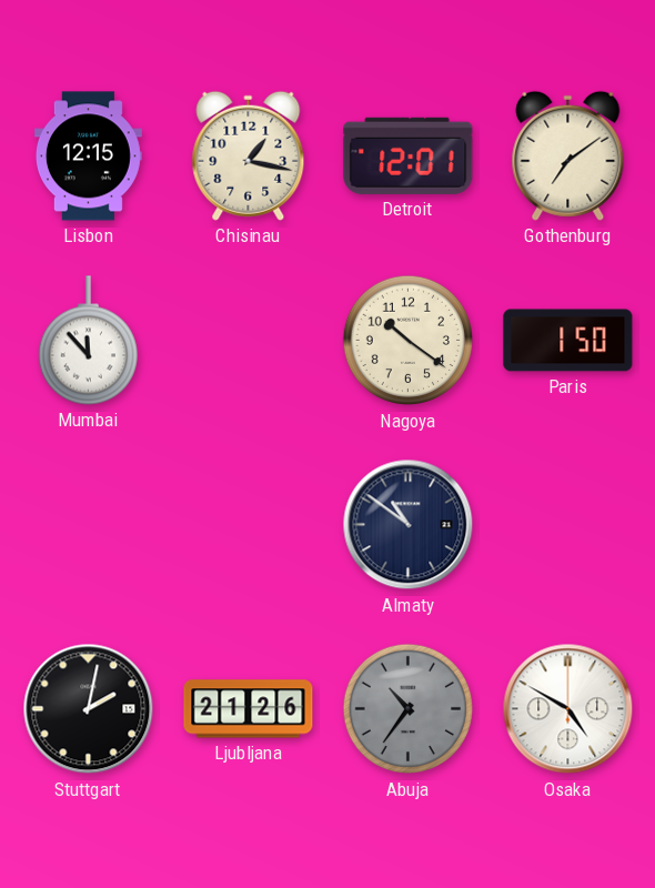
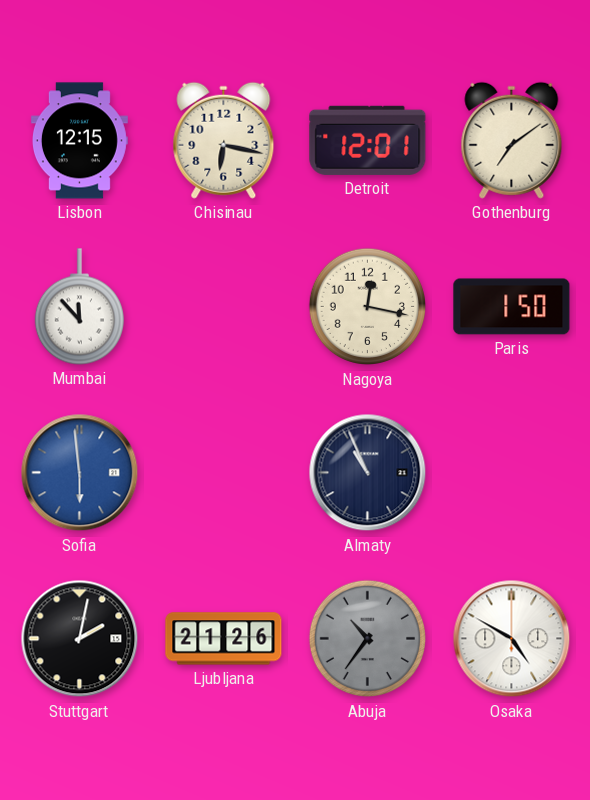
Chisinau: 1:17 -> 6:17 (224, 140)
Nagoya: 10:21 -> 12:17 (368, 307)
Sofia: none -> 5:59 (80, 473)
Almaty: 10:51 -> 10:56 (368, 473)
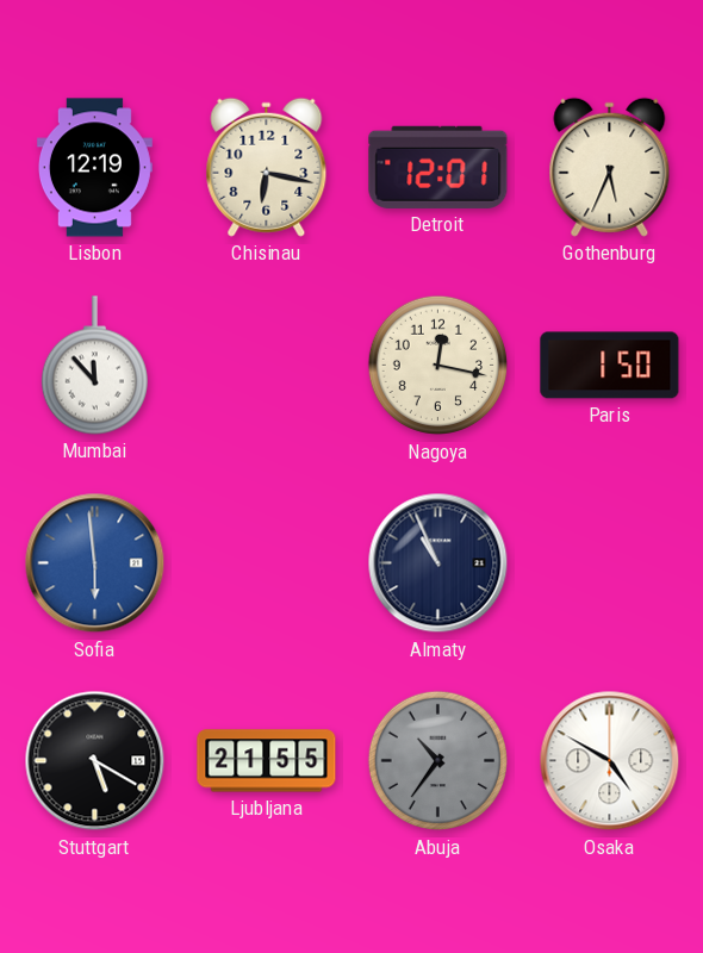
Lisbon: 12:15 -> 12:19 (94, 168)
Gothenburg: 7:09 -> 5:34 (610, 167)
Stuttgart: 2:02 -> 5:20 (95, 761)
Ljubljana: 21:26 -> 21:55 (267, 761)
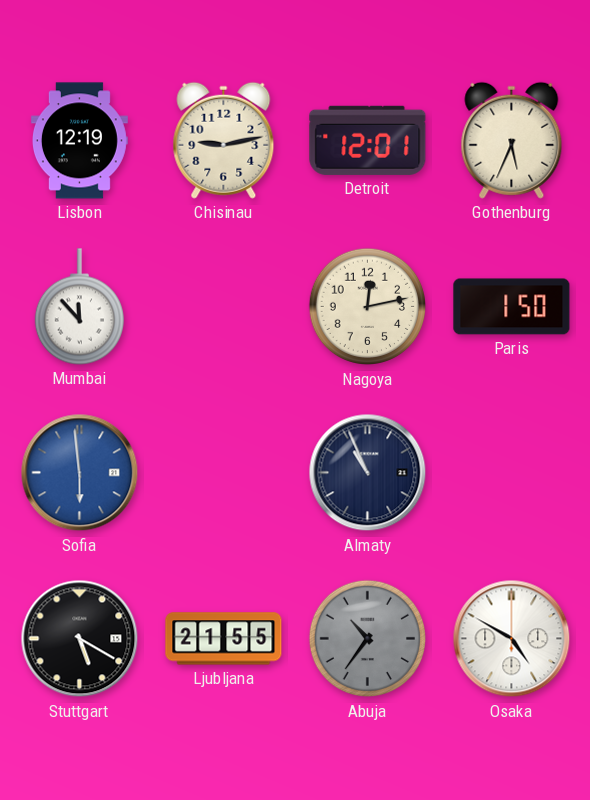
Chisinau: 6:17 -> 9:13 (224, 140)
Nagoya: 12:17 -> 12:13 (368, 307)
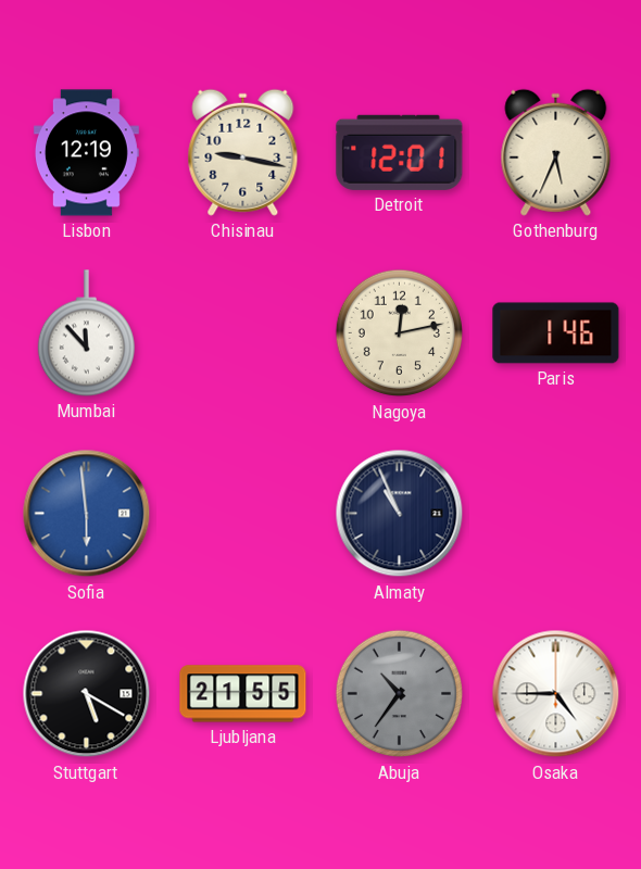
Chisinau: 9:13 -> 9:17 (243, 152)
Paris: 1:50 -> 1:46 (556, 333)
Osaka: 4:50 -> 4:45 (556, 694)
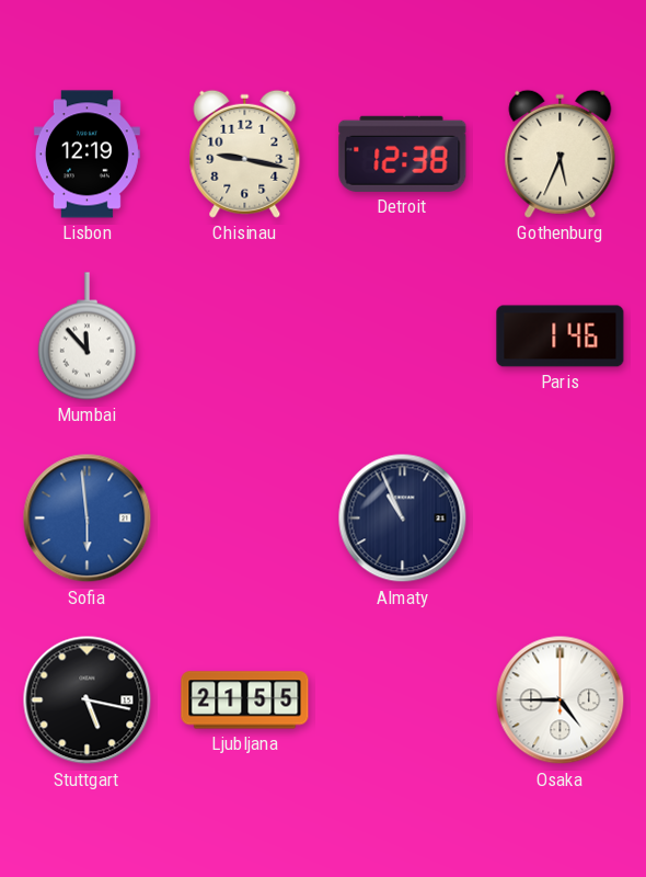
Detroit: 12:01 -> 12:38 (403, 153)
Nagoya: 12:13 -> none (400, 333)
Stuttgart: 5:20 -> 5:17 (88, 701)
Abuja: 10:36 -> none (400, 694)
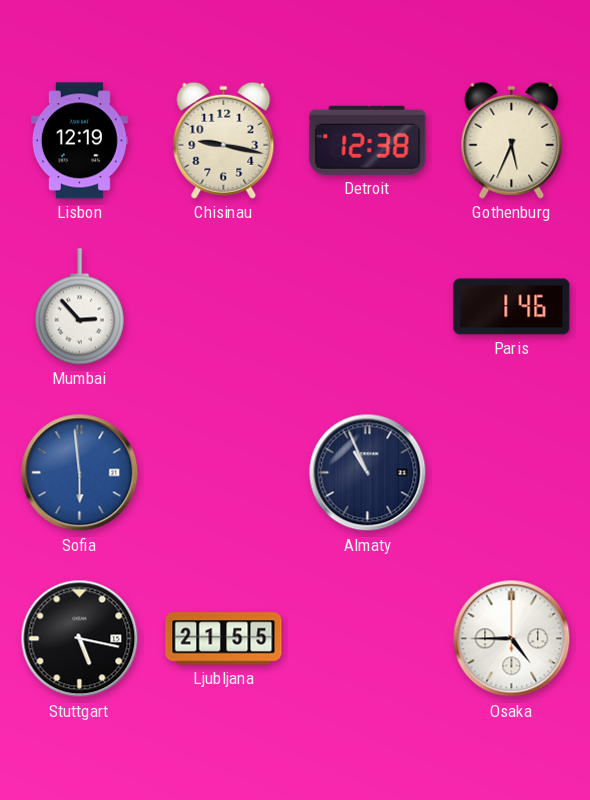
Mumbai: 11:53 -> 2:53 (79, 307)
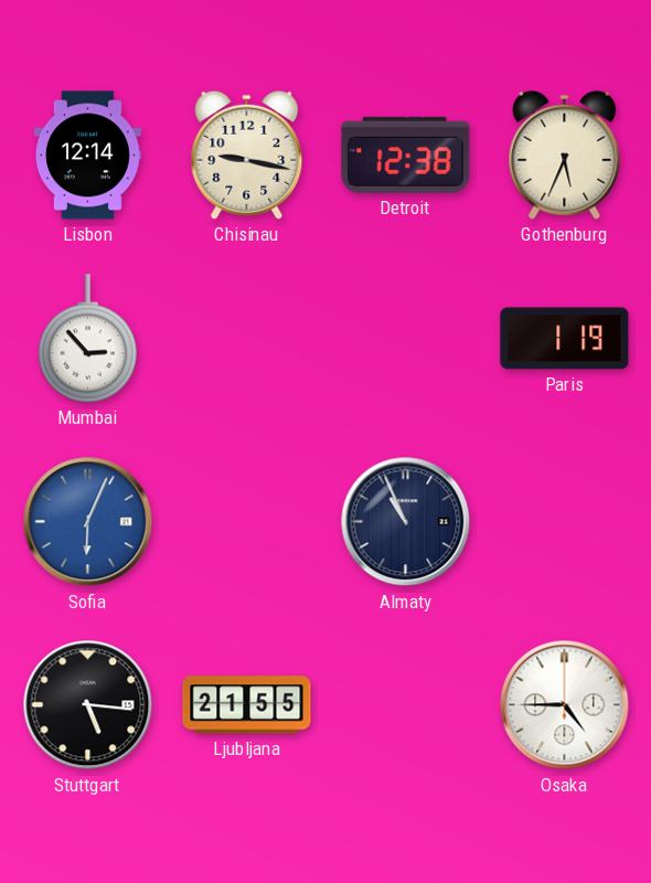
Lisbon: 12:19 -> 12:14 (87, 156)
Paris: 1:46 -> 1:19 (565, 339)
Sofia: 5:59 -> 6:04 (88, 522)
Stuttgart: 5:17 -> 5:16 (88, 705)
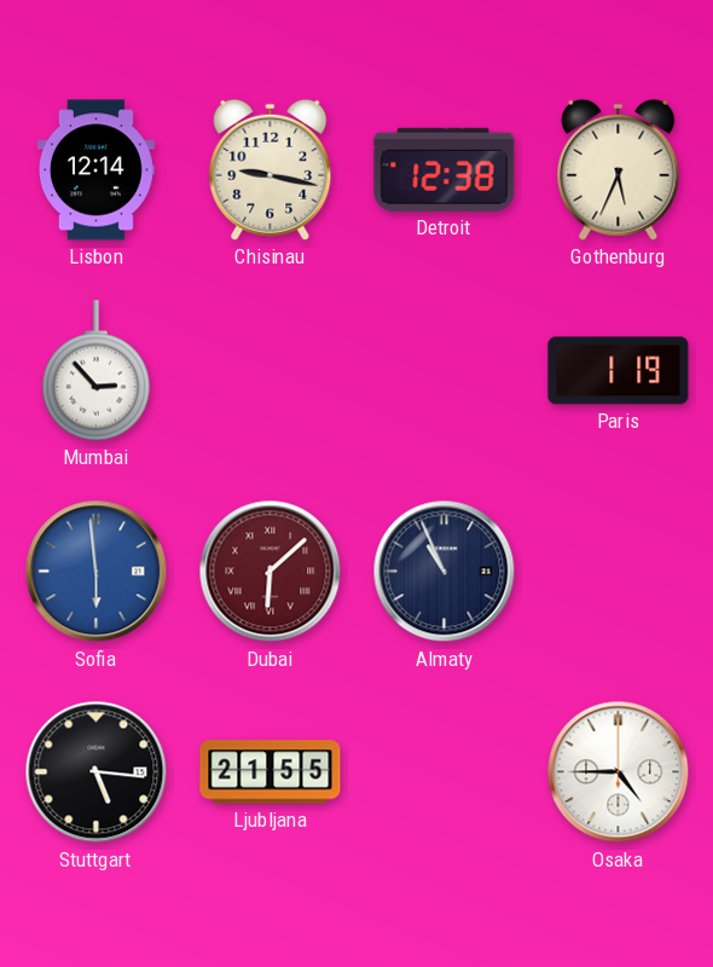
Sofia: 6:04 -> 5:59 (97, 572)
Dubai: none -> 6:08 (271, 572)
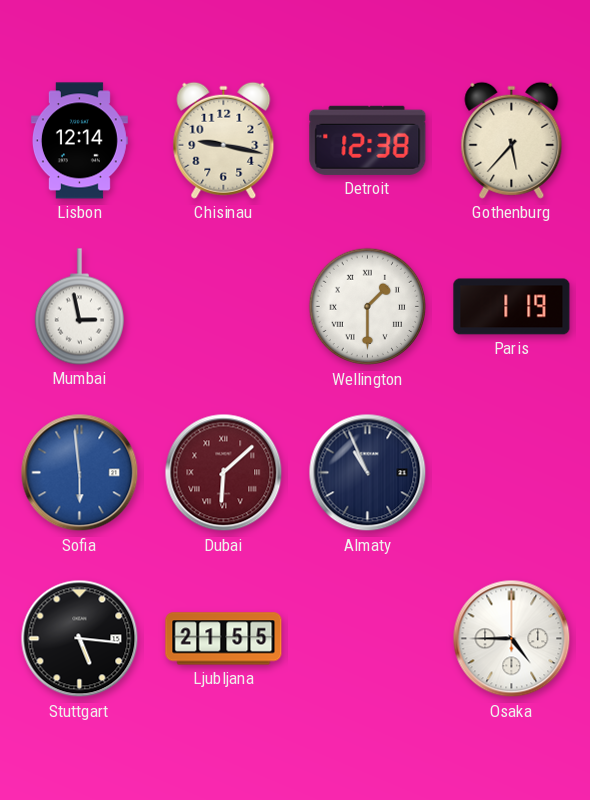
Gothenburg: 5:34 -> 5:37 (512, 140)
Mumbai: 2:53 -> 2:58 (79, 307)
Wellington: none -> 1:30 (368, 307)
